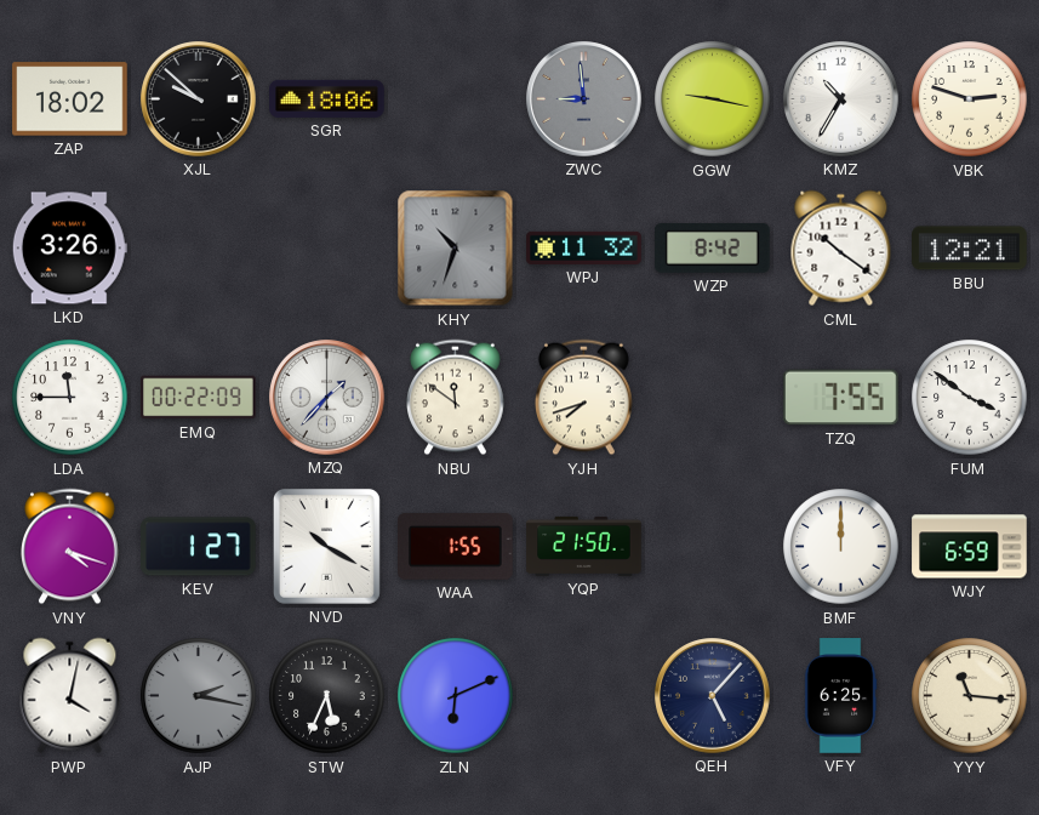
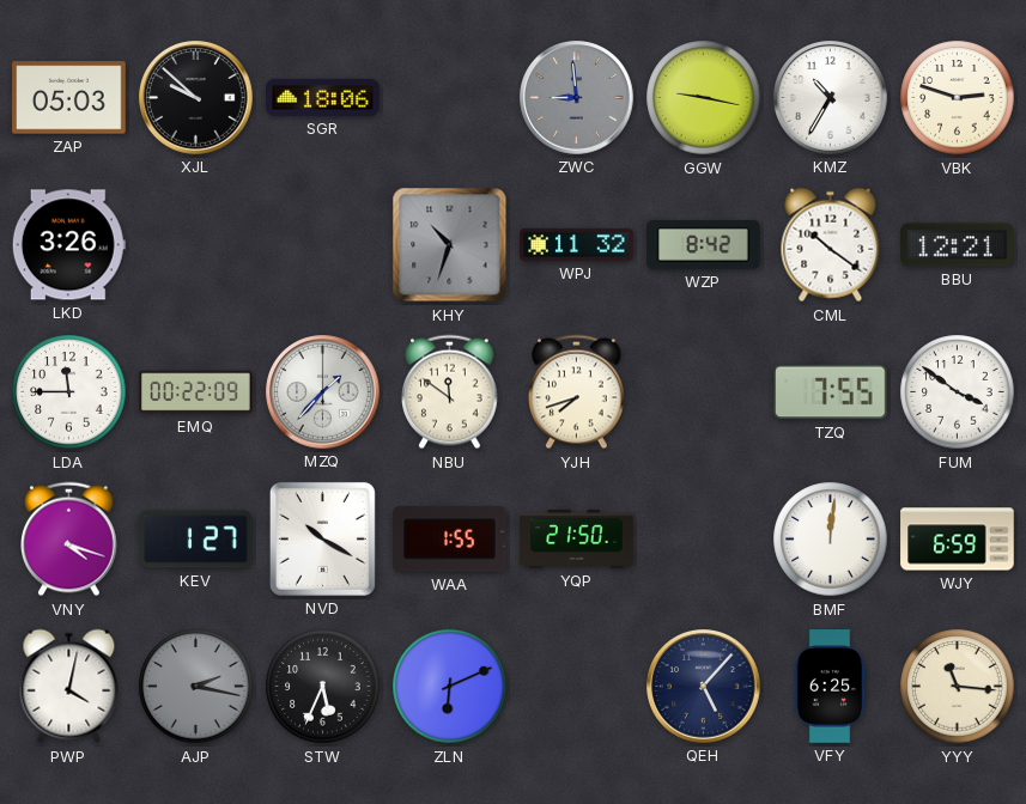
ZAP: 18:02 -> 05:03 (69, 98)
BMF: 12:00 -> 12:01 (831, 540)
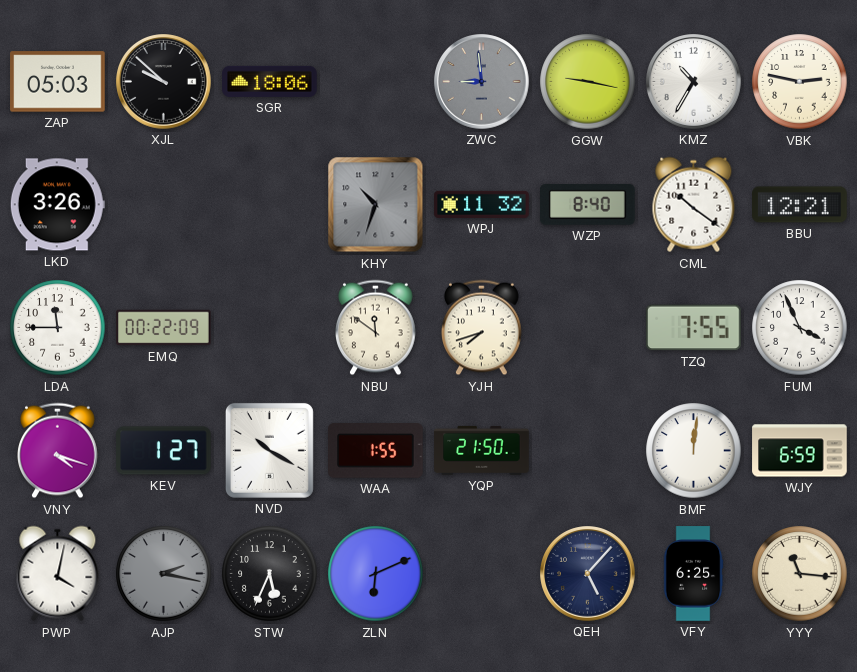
VBK: 2:48 -> 2:47 (800, 82)
WZP: 8:42 -> 8:40 (588, 205)
MZQ: 1:37 -> none (323, 392)
FUM: 3:51 -> 3:56 (800, 328)
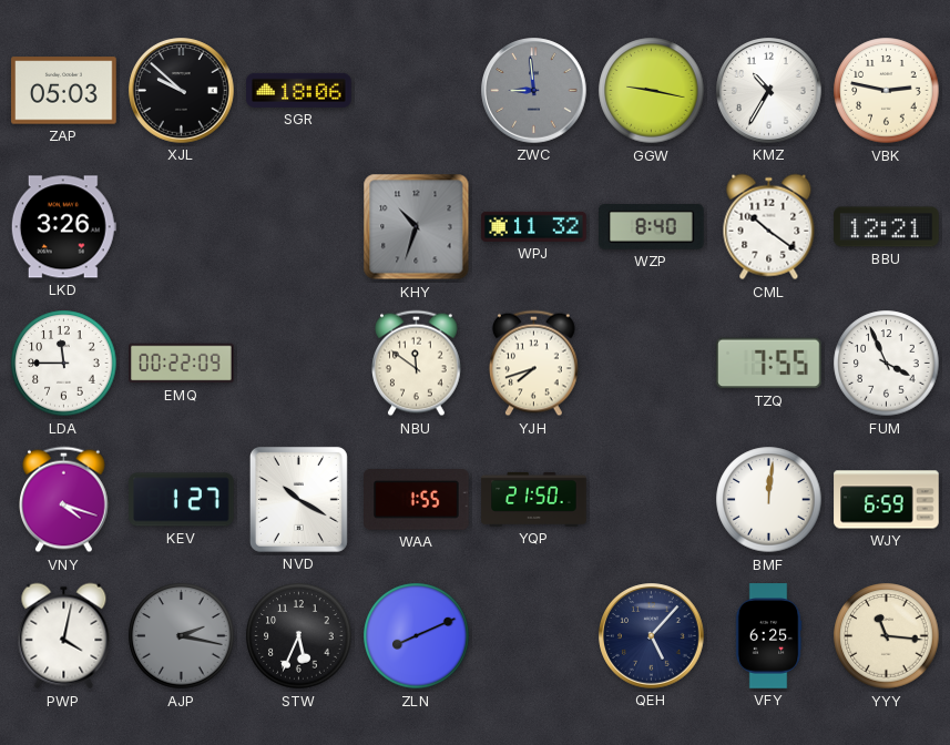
ZLN: 6:11 -> 8:11 (417, 636)
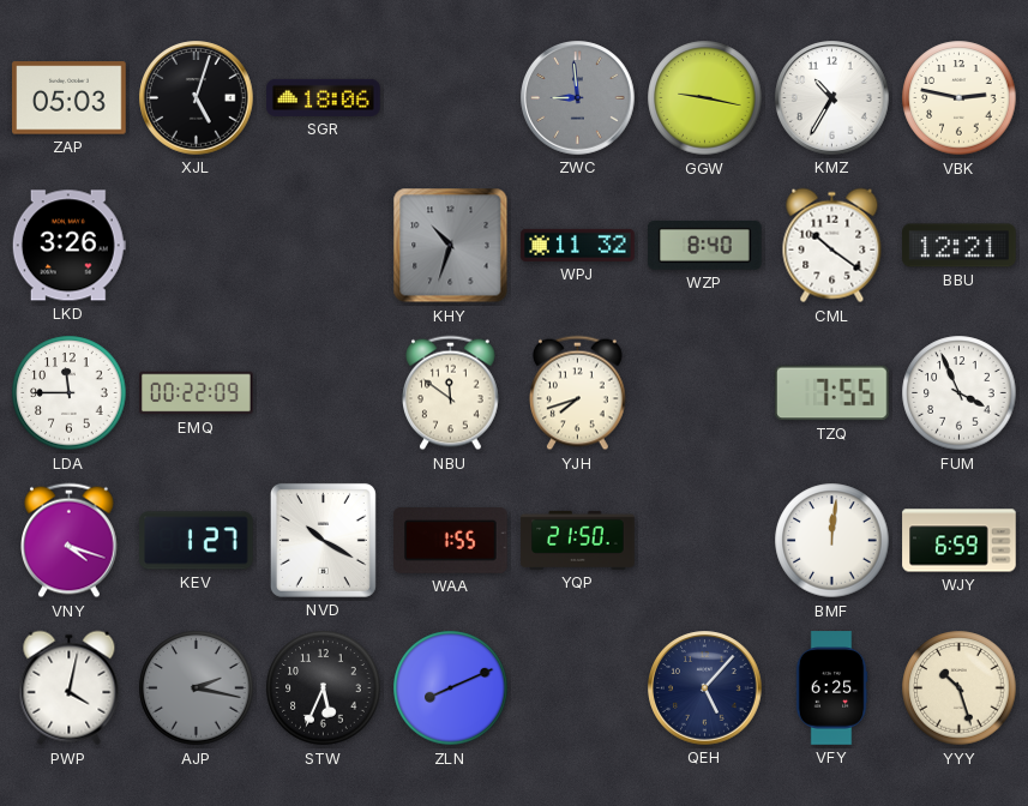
XJL: 9:52 -> 5:03 (197, 98)
YYY: 11:16 -> 10:27 (960, 688)
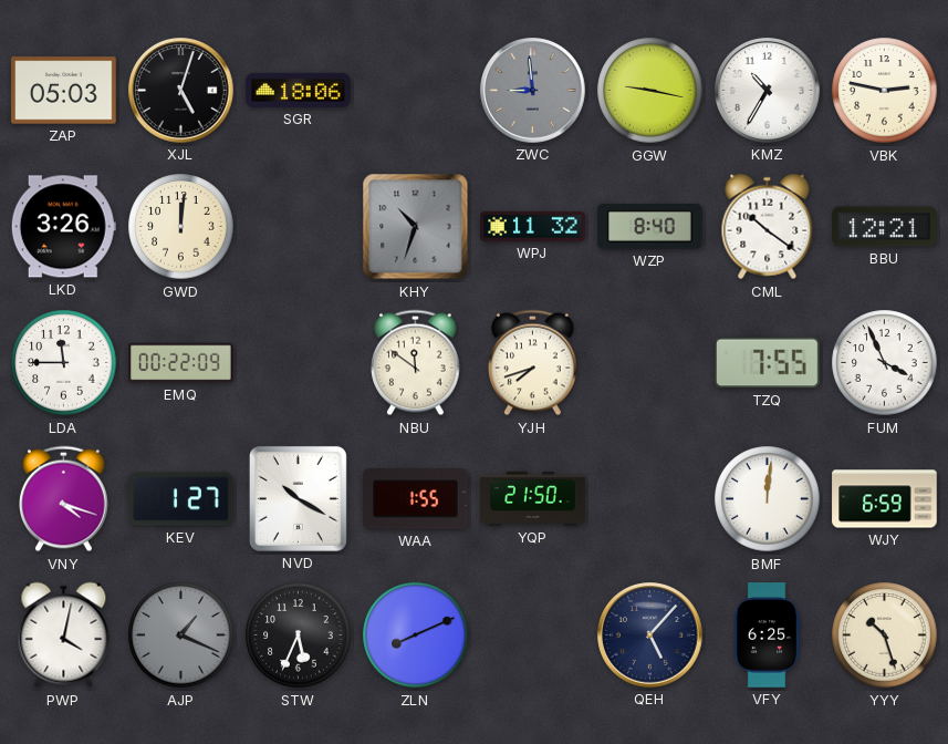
GWD: none -> 12:01 (181, 227)
AJP: 2:17 -> 1:19 (181, 635)
